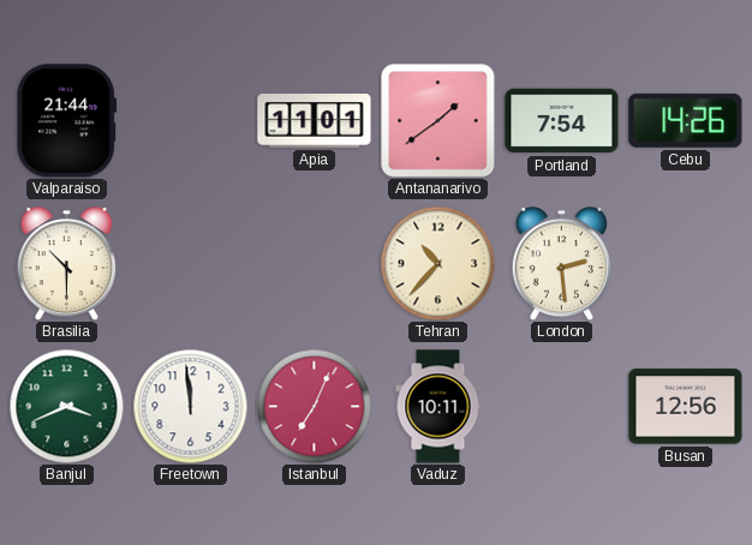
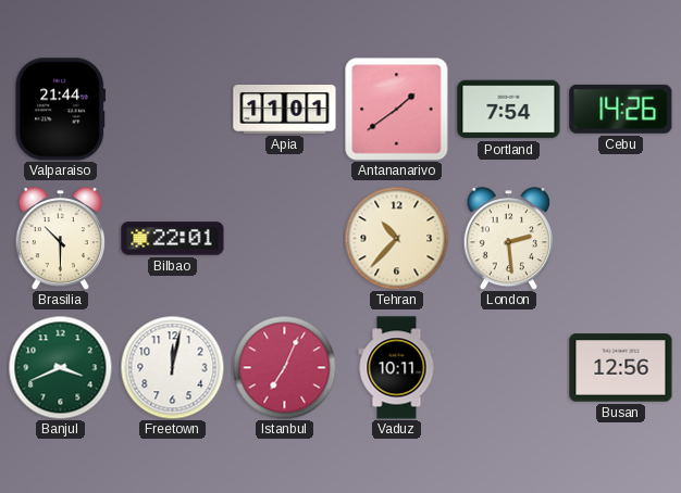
Bilbao: none -> 22:01 (173, 239)
Freetown: 11:59 -> 12:02 (172, 367)
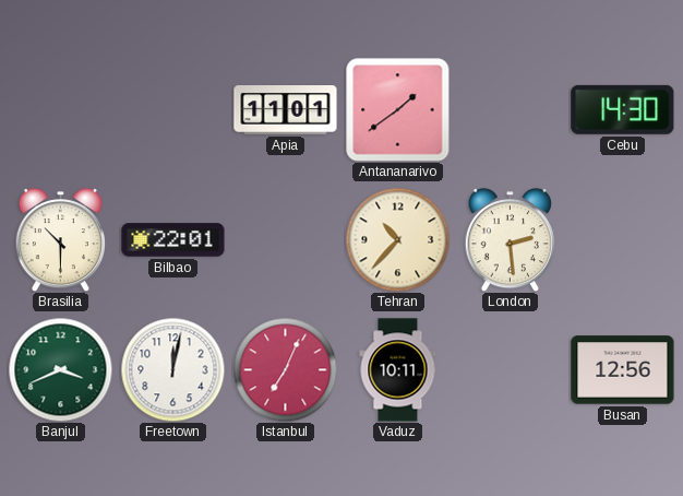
Valparaiso: 21:44 -> none (61, 110)
Portland: 7:54 -> none (509, 110)
Cebu: 14:26 -> 14:30 (623, 109)
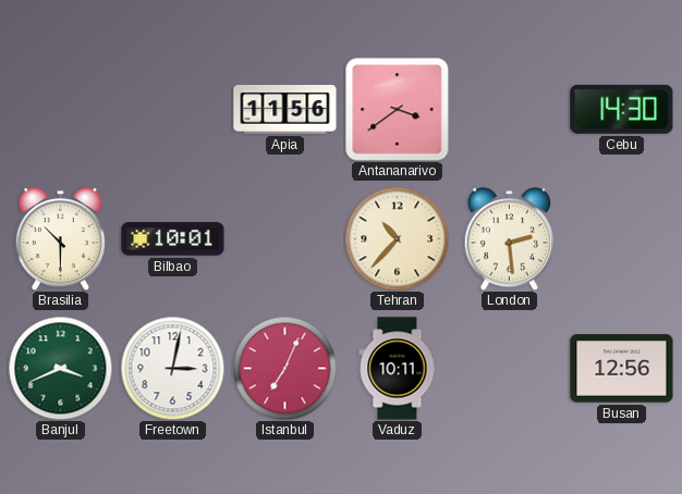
Apia: 11:01 -> 11:56 (285, 110)
Antananarivo: 1:39 -> 3:39 (398, 110)
Bilbao: 22:01 -> 10:01 (173, 239)
Freetown: 12:02 -> 3:02 (172, 368)
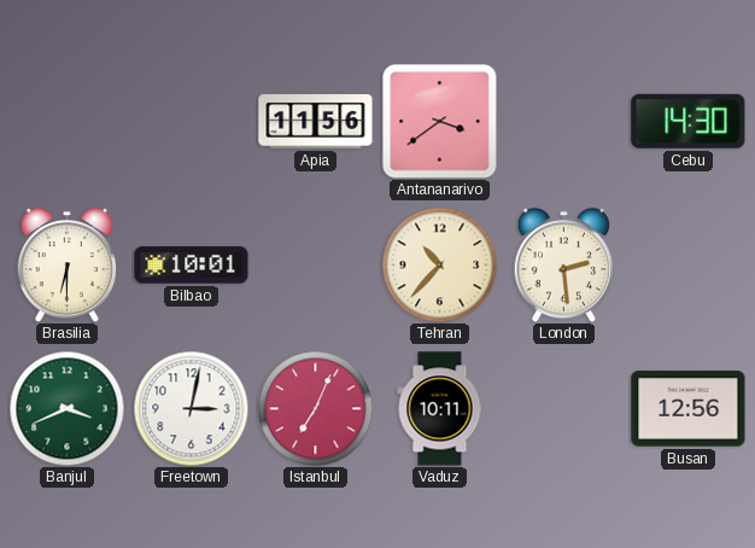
Brasilia: 10:30 -> 6:30 (66, 266)
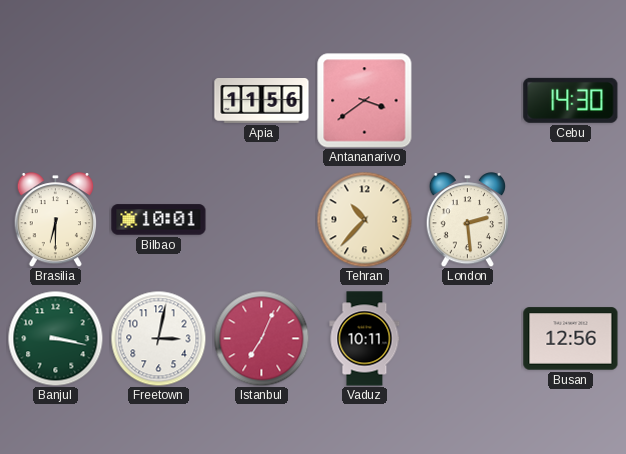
Banjul: 3:41 -> 3:17 (55, 338)
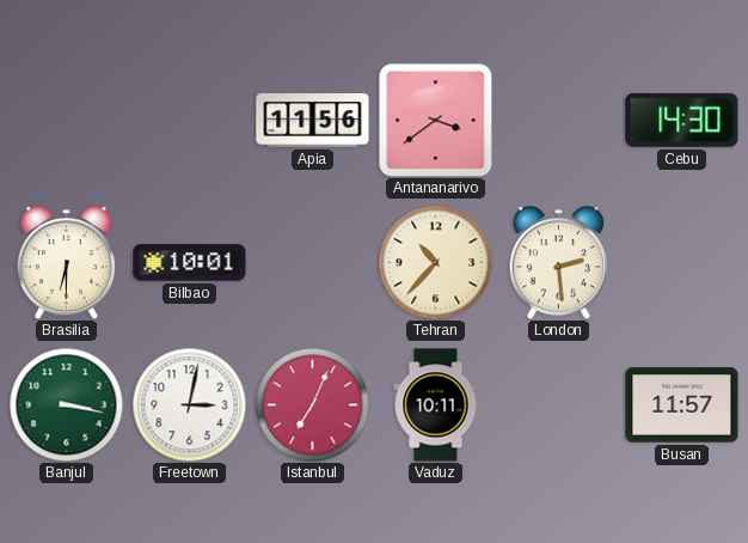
Busan: 12:56 -> 11:57 (682, 405)
